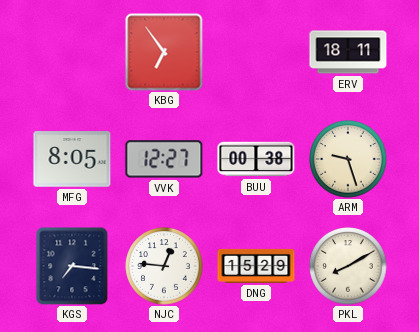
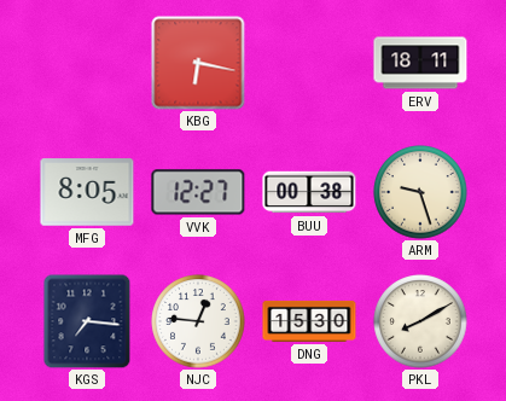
KBG: 6:54 -> 6:17 (198, 63)
DNG: 15:29 -> 15:30 (309, 321)
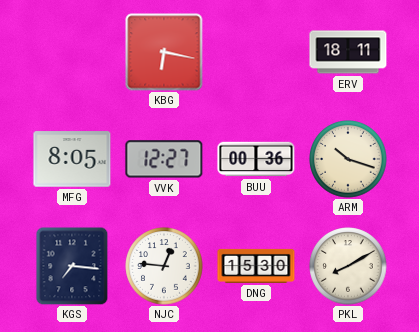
BUU: 00:38 -> 00:36 (256, 159)
ARM: 9:27 -> 10:18 (348, 159)
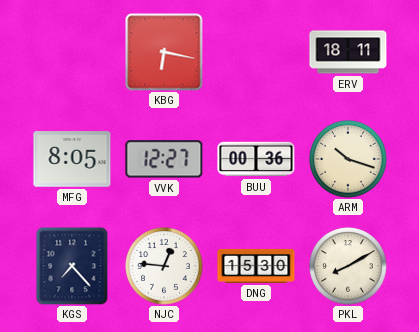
KGS: 7:16 -> 7:23 (72, 266)
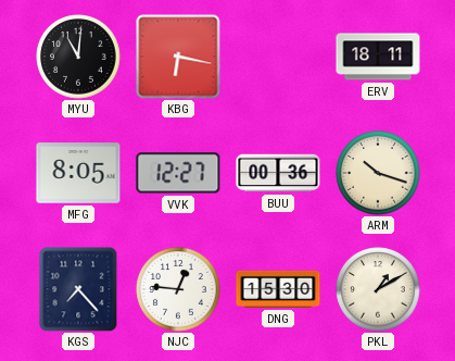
MYU: none -> 11:01 (78, 57)
PKL: 8:10 -> 1:10 (378, 289)
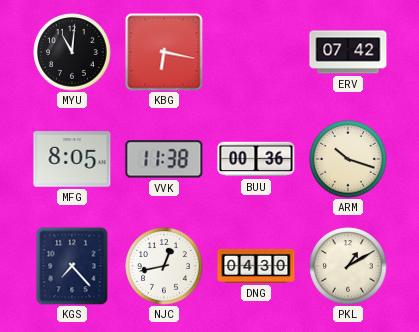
ERV: 18:11 -> 07:42 (348, 52)
VVK: 12:27 -> 11:38 (164, 159)
NJC: 12:46 -> 12:43 (164, 266)
DNG: 15:30 -> 04:30 (256, 266)
